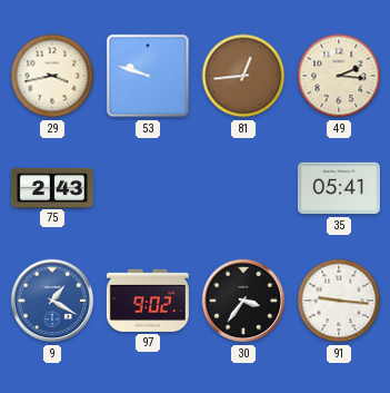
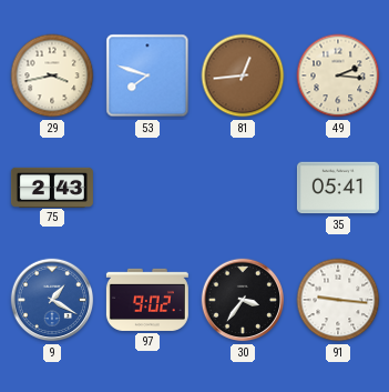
53: 9:48 -> 7:48 (147, 76)
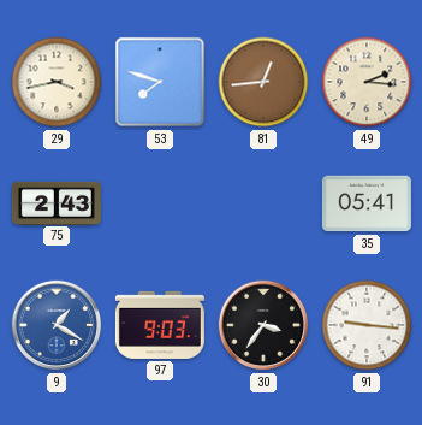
97: 9:02 -> 9:03 (160, 325)
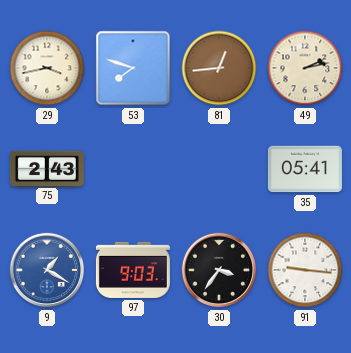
49: 2:16 -> 2:13 (305, 68)
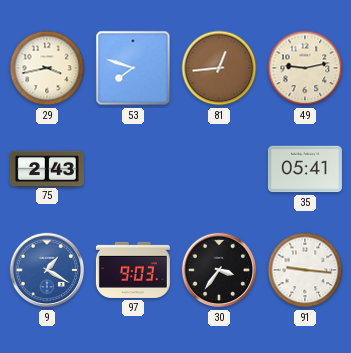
49: 2:13 -> 9:13 (305, 68)
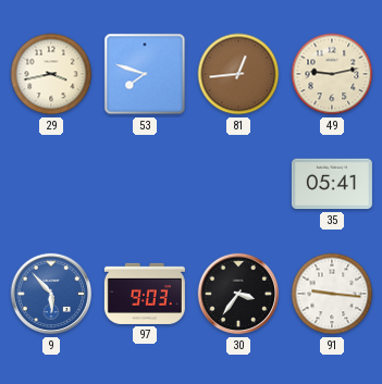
75: 2:43 -> none (47, 168)
9: 1:20 -> 5:53 (51, 294)
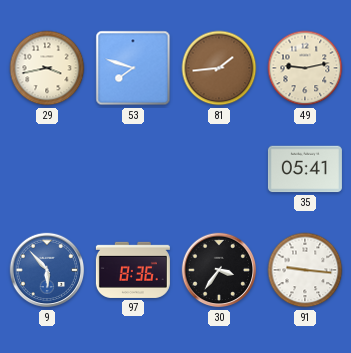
81: 12:44 -> 1:44 (219, 68)
97: 9:03 -> 8:36 (133, 270)
